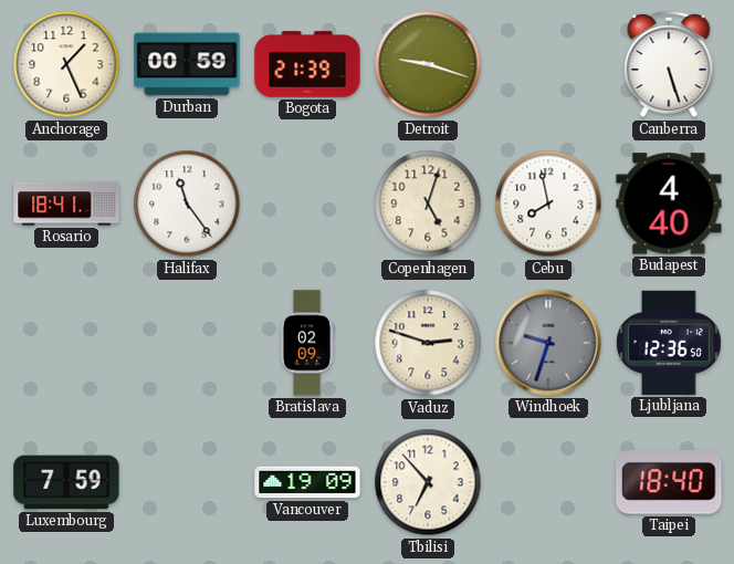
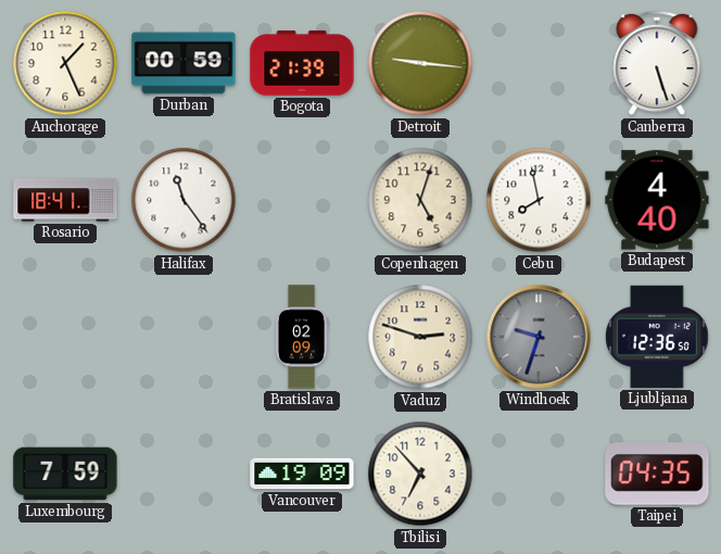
Detroit: 9:18 -> 9:16 (420, 63)
Taipei: 18:40 -> 04:35 (657, 474)
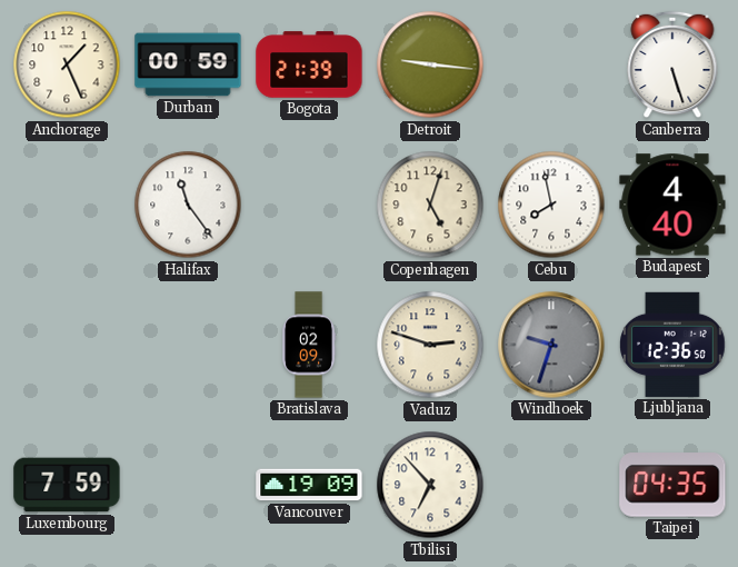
Rosario: 18:41 -> none (65, 200)
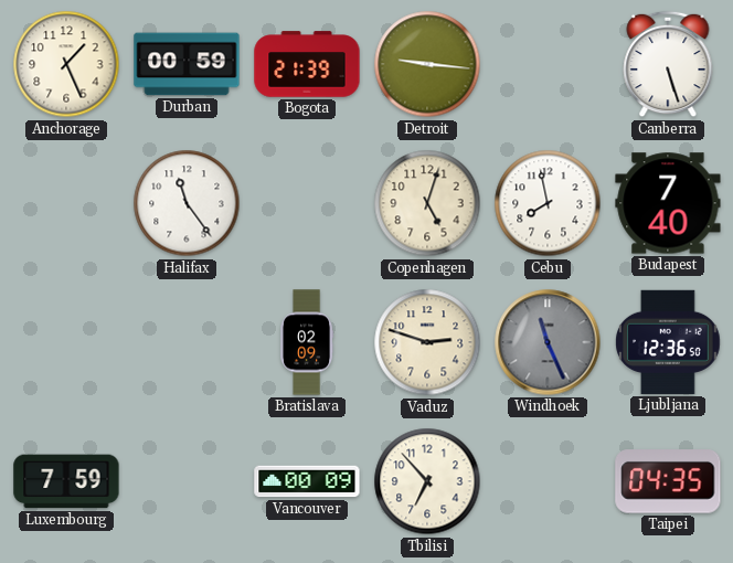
Budapest: 4:40 -> 7:40 (668, 203)
Windhoek: 9:33 -> 11:26 (548, 342)
Vancouver: 19:09 -> 00:09 (307, 481)
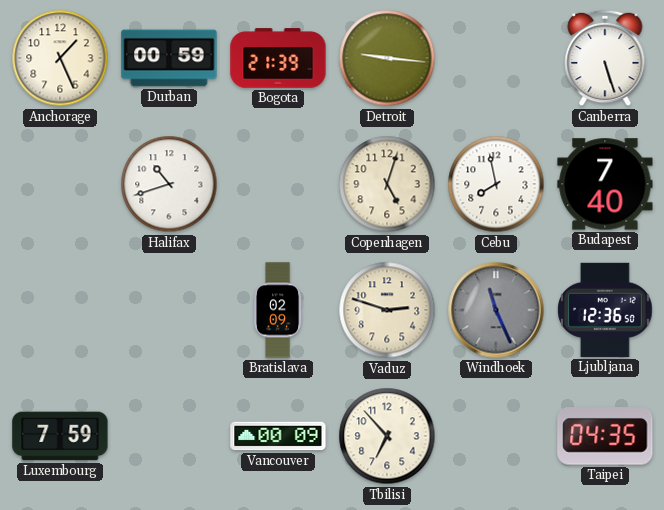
Halifax: 11:24 -> 10:42 (169, 184)
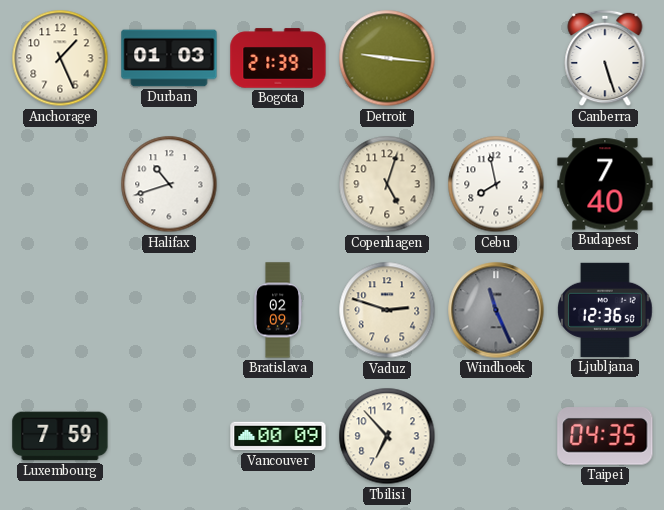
Durban: 00:59 -> 01:03 (169, 58)
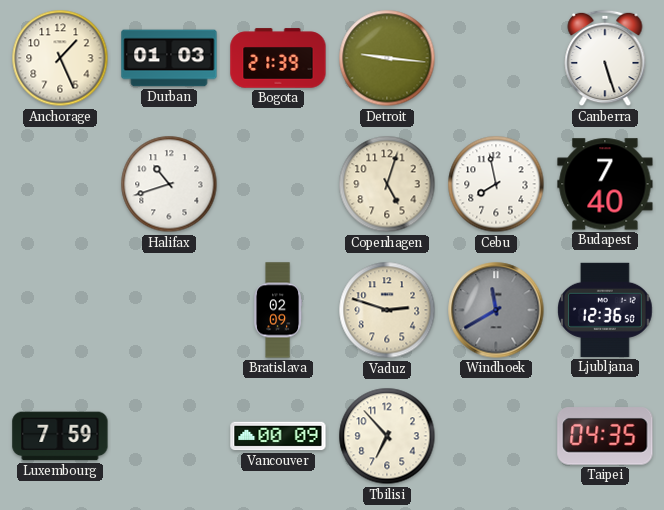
Windhoek: 11:26 -> 11:40 (496, 310)
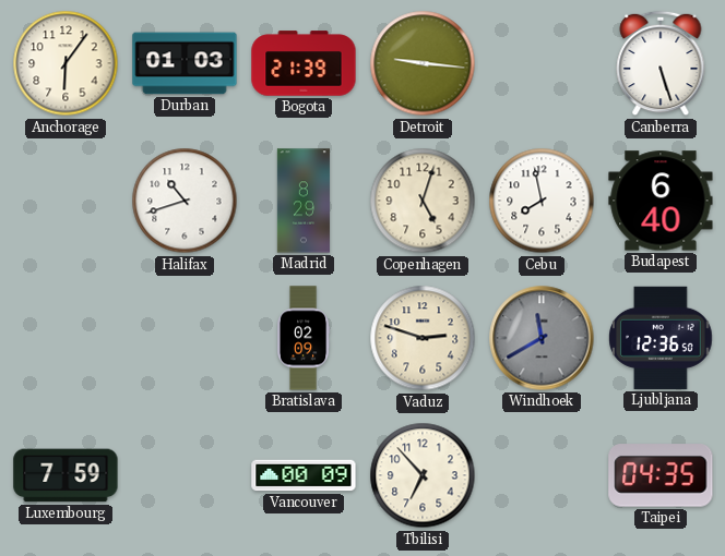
Anchorage: 1:26 -> 6:06 (66, 63)
Madrid: none -> 8:29 (304, 201)
Budapest: 7:40 -> 6:40 (661, 201)
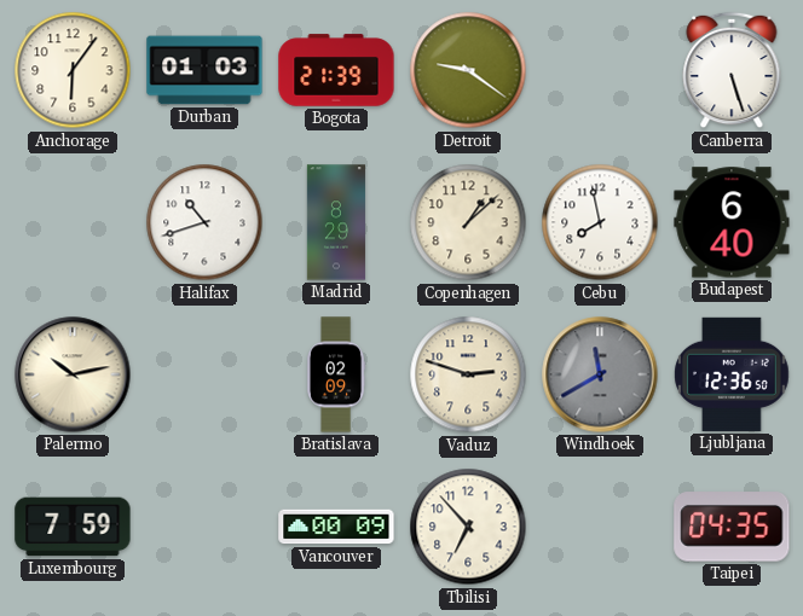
Detroit: 9:16 -> 9:21 (468, 70)
Copenhagen: 5:03 -> 1:08 (468, 222)
Palermo: none -> 10:13 (73, 374)
